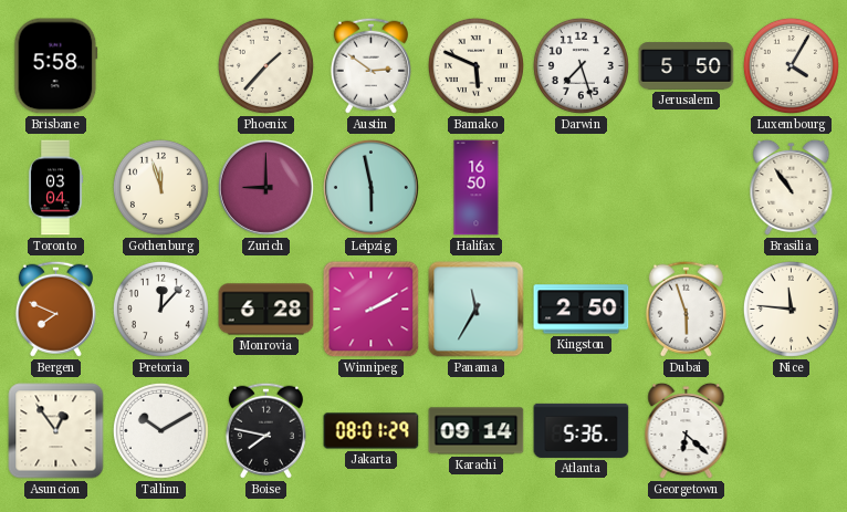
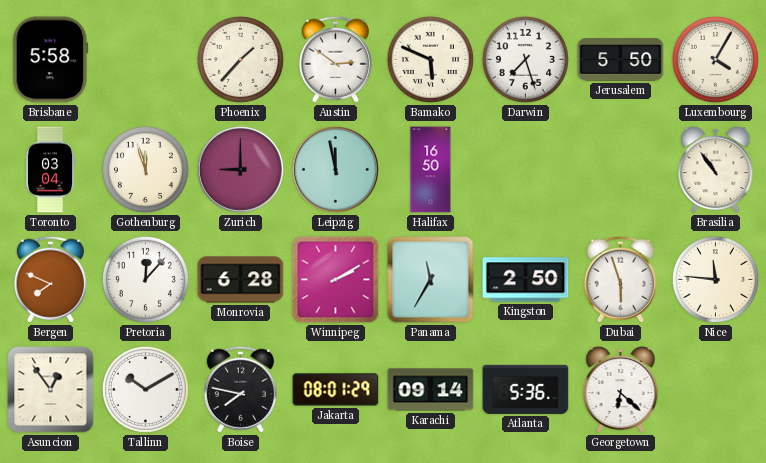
Leipzig: 5:58 -> 11:58 (335, 169)
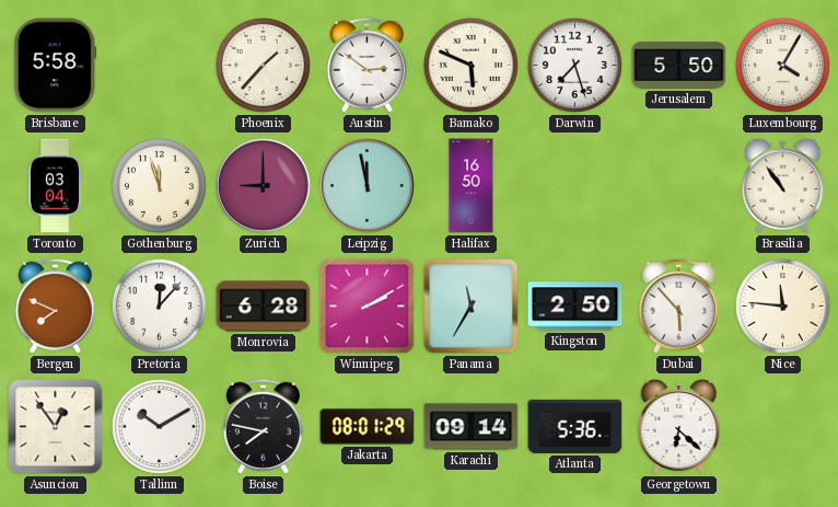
Dubai: 5:57 -> 5:53 (678, 306)
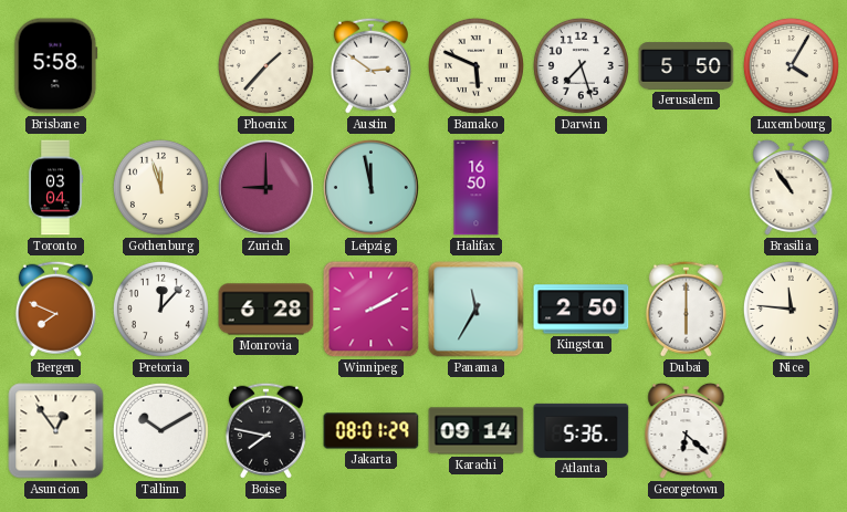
Dubai: 5:53 -> 6:00 (686, 309)
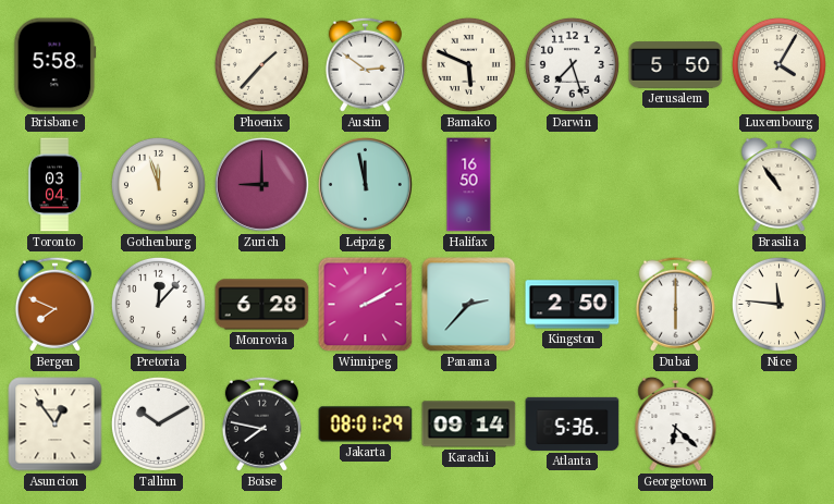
Panama: 11:35 -> 2:37 (469, 305)
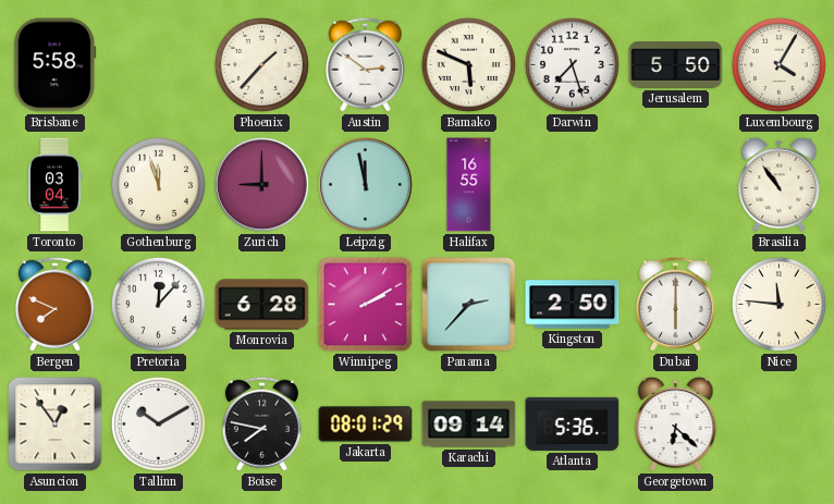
Halifax: 16:50 -> 16:55 (469, 185)
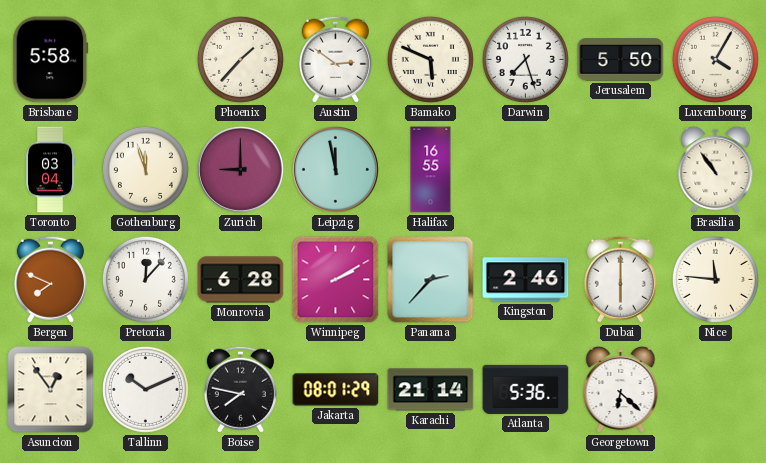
Kingston: 2:50 -> 2:46 (526, 280)
Tallinn: 10:10 -> 10:11 (145, 389)
Karachi: 09:14 -> 21:14 (431, 390)
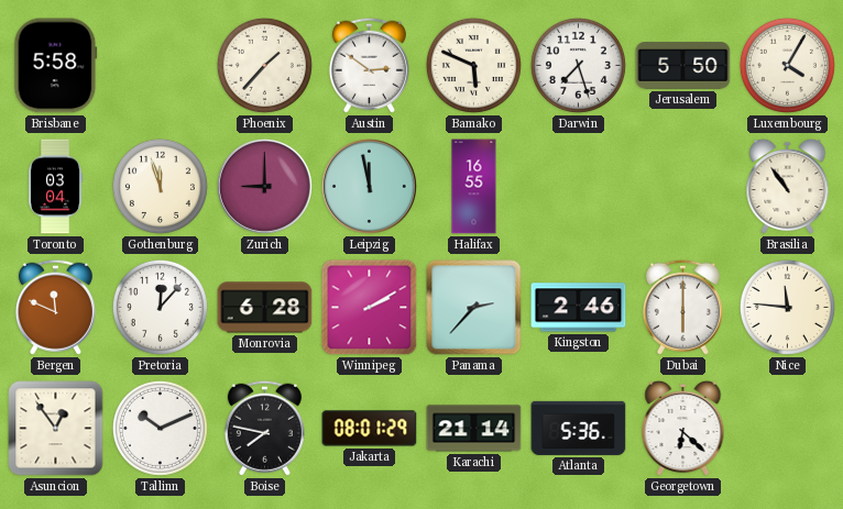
Bergen: 7:49 -> 11:49 (55, 307)
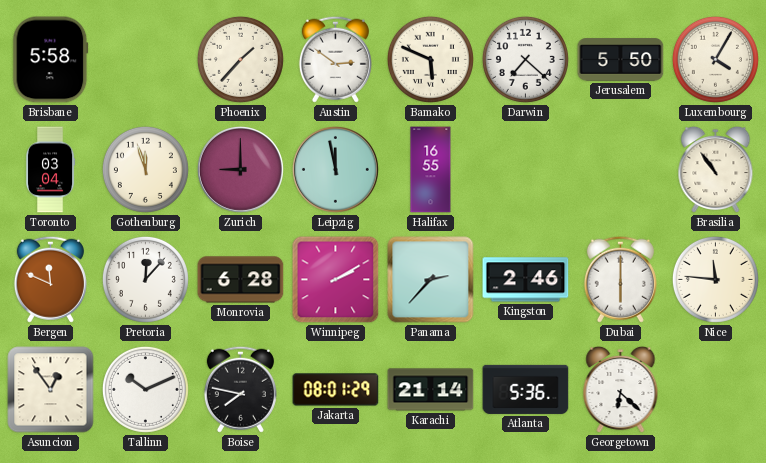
Darwin: 7:27 -> 7:22 (525, 59)
